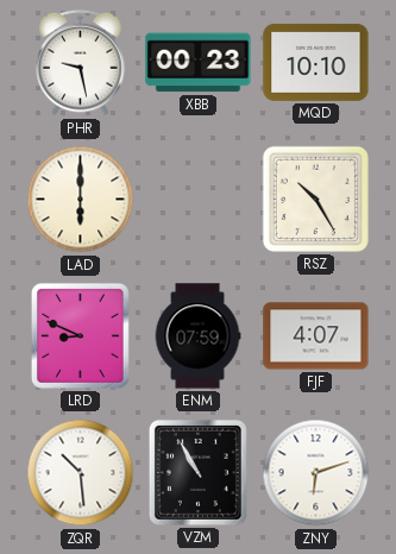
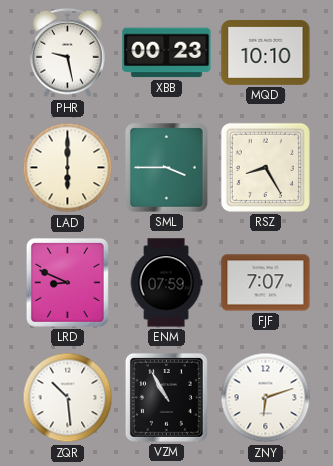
SML: none -> 3:45 (167, 168)
RSZ: 10:25 -> 8:25 (265, 167)
FJF: 4:07 -> 7:07 (266, 283)
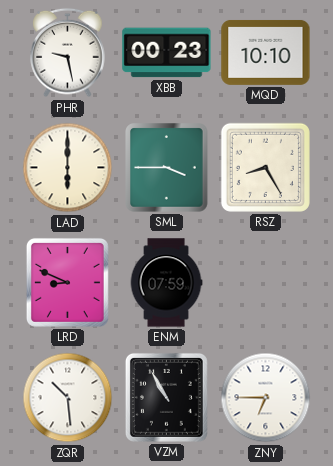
FJF: 7:07 -> none (266, 283)
ZNY: 6:12 -> 6:45 (266, 398)
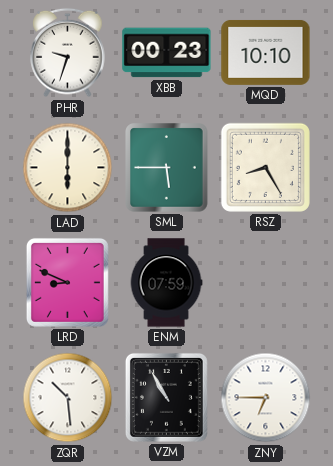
PHR: 9:28 -> 9:33 (68, 53)
SML: 3:45 -> 5:45 (167, 168)
